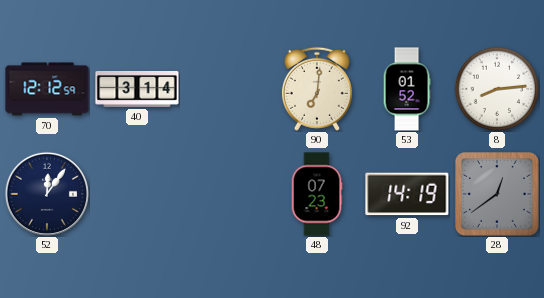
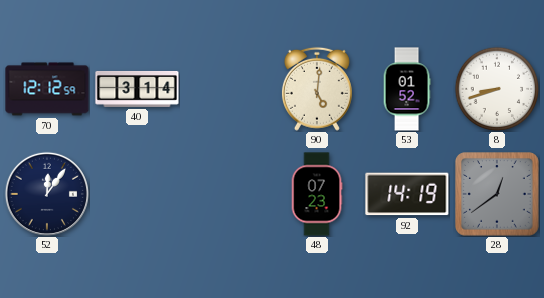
90: 7:01 -> 5:01 (317, 89)
8: 8:14 -> 8:42 (497, 89)
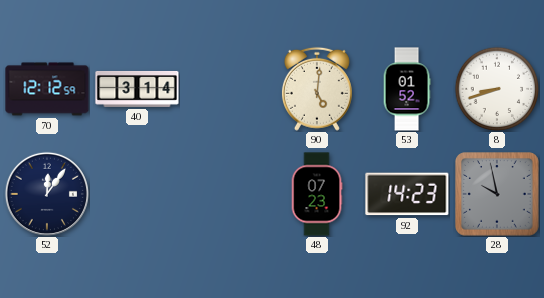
92: 14:19 -> 14:23 (407, 194)
28: 12:39 -> 9:58 (497, 194)
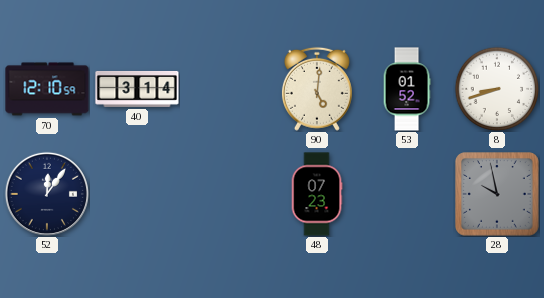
70: 12:12 -> 12:10 (47, 89)
92: 14:23 -> none (407, 194)
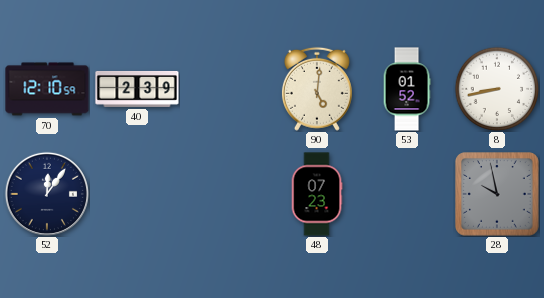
40: 3:14 -> 2:39 (137, 89)
8: 8:42 -> 8:43 (497, 89)
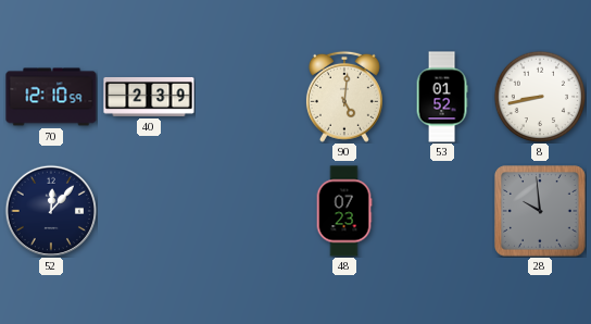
52: 12:06 -> 12:07 (51, 211)
28: 9:58 -> 9:59 (540, 211)
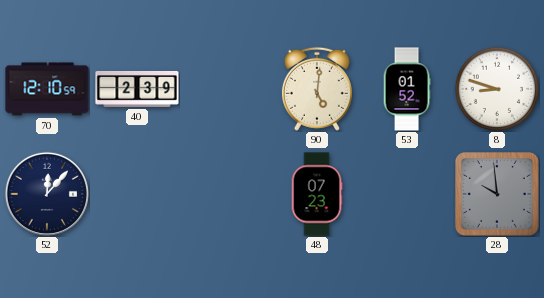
8: 8:43 -> 8:48 (497, 89)
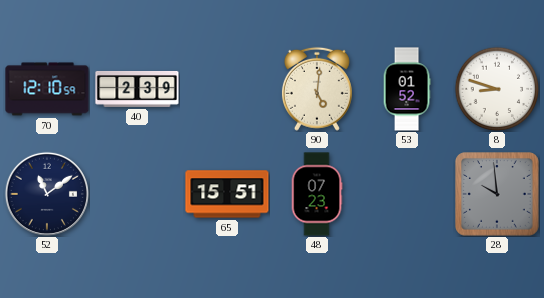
52: 12:07 -> 11:09 (47, 194)
65: none -> 15:51 (227, 194)
